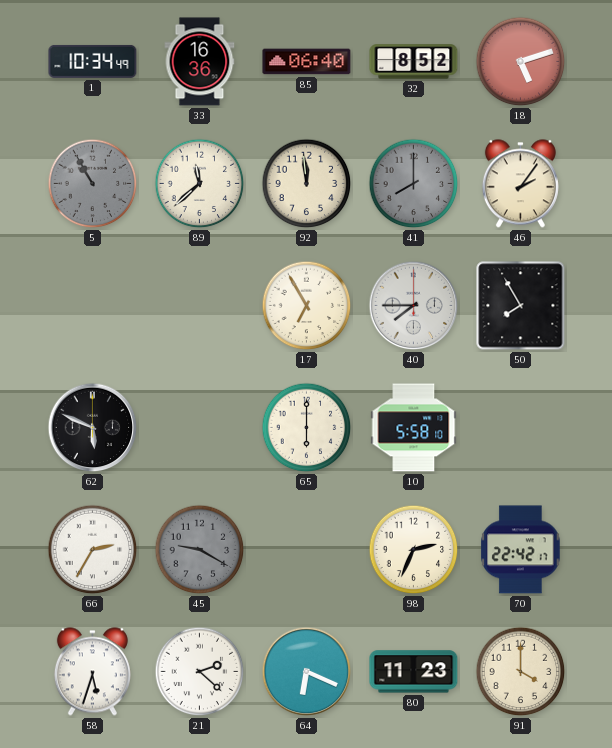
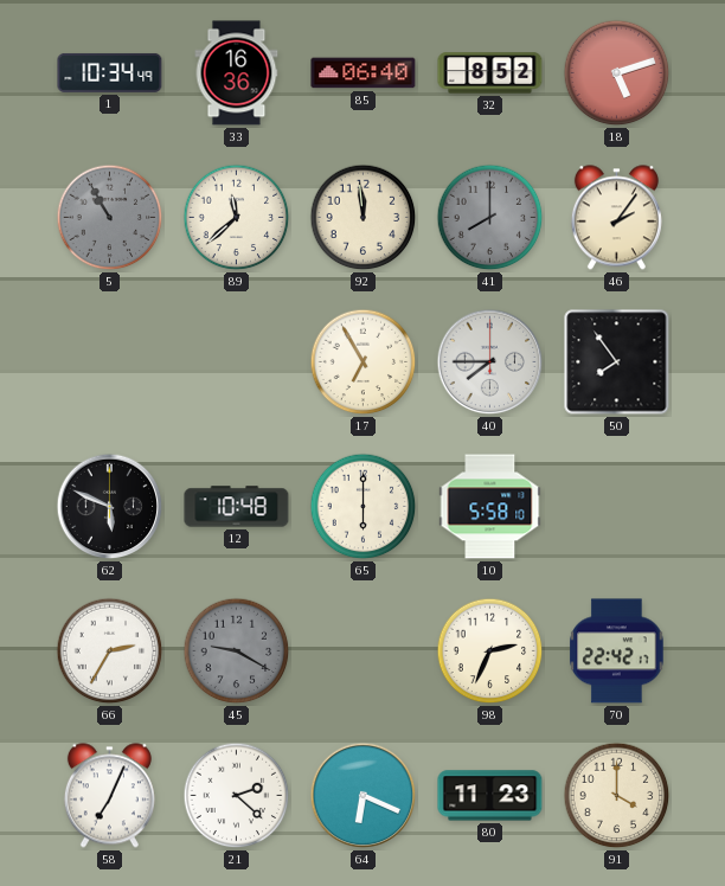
50: 7:55 -> 7:54 (617, 362)
12: none -> 10:48 (237, 507)
58: 5:33 -> 7:04 (109, 796)
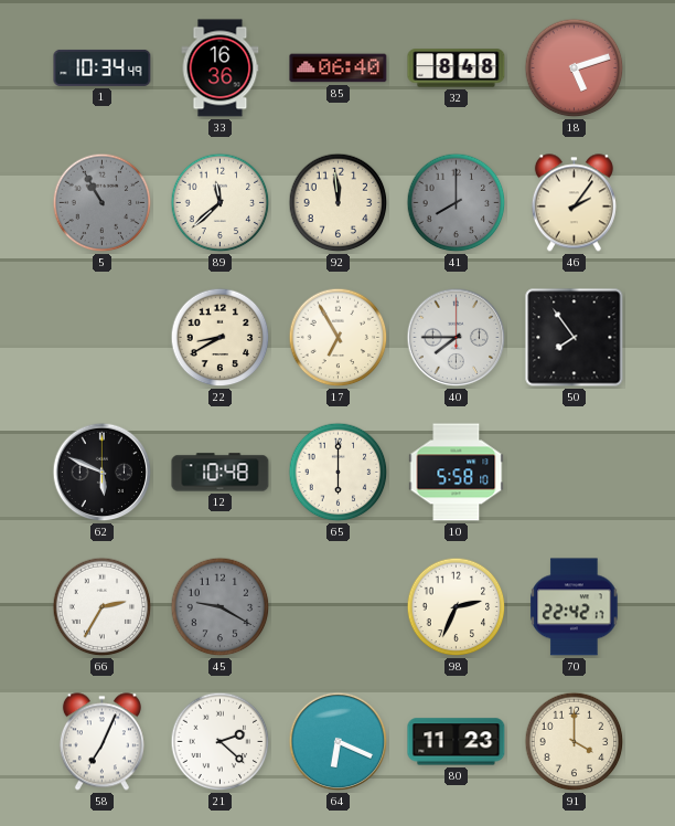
32: 8:52 -> 8:48 (457, 68)
22: none -> 8:40 (221, 338)
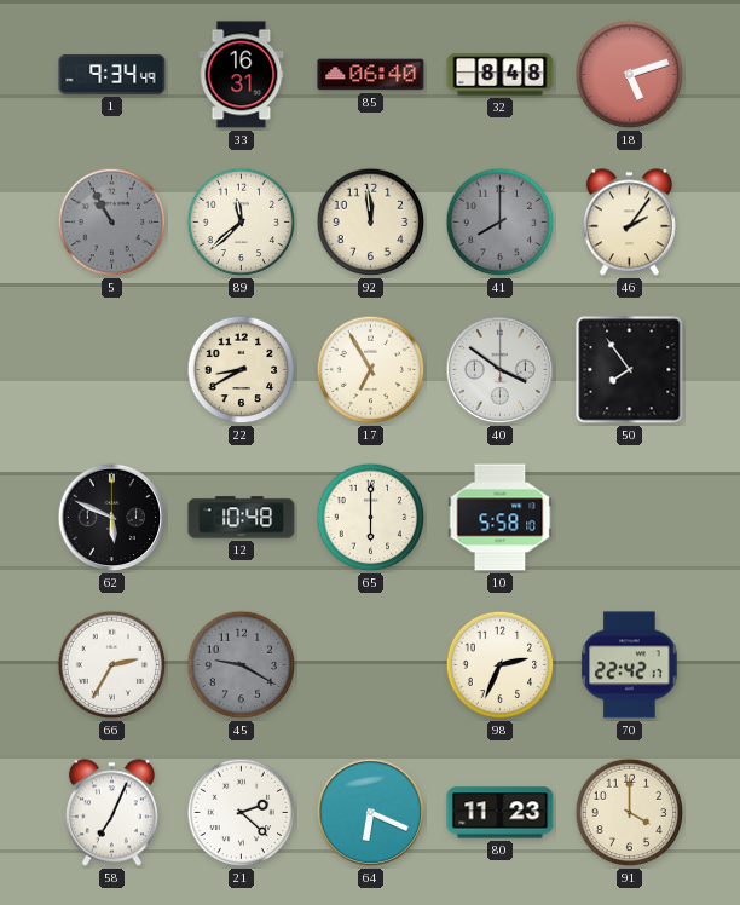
1: 10:34 -> 9:34 (112, 74)
33: 16:36 -> 16:31 (242, 75)
40: 7:45 -> 3:51 (501, 370)
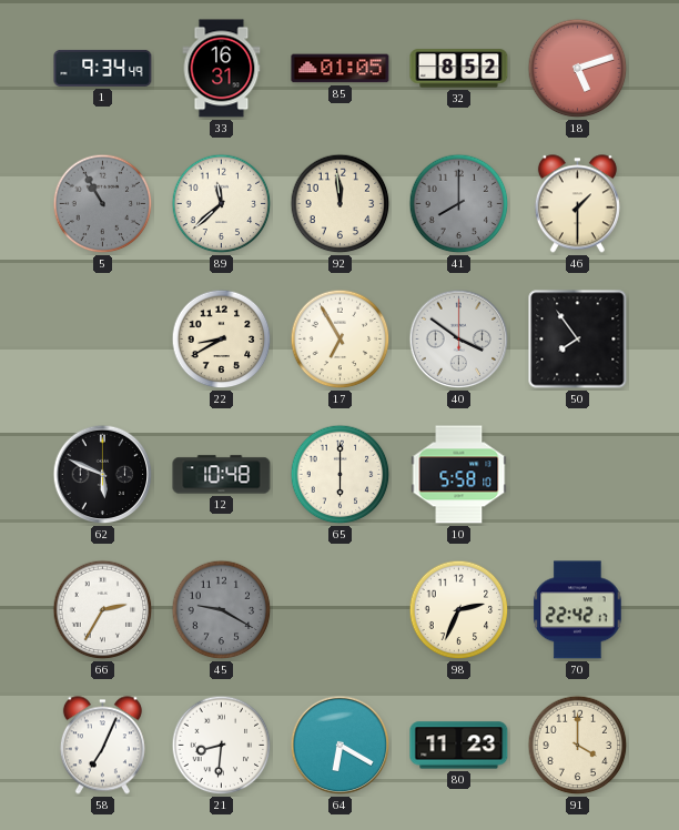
85: 06:40 -> 01:05 (341, 69)
32: 8:48 -> 8:52 (459, 69)
46: 2:06 -> 1:30 (577, 204)
21: 2:22 -> 8:31 (222, 746)
64: 6:19 -> 6:20 (341, 746)
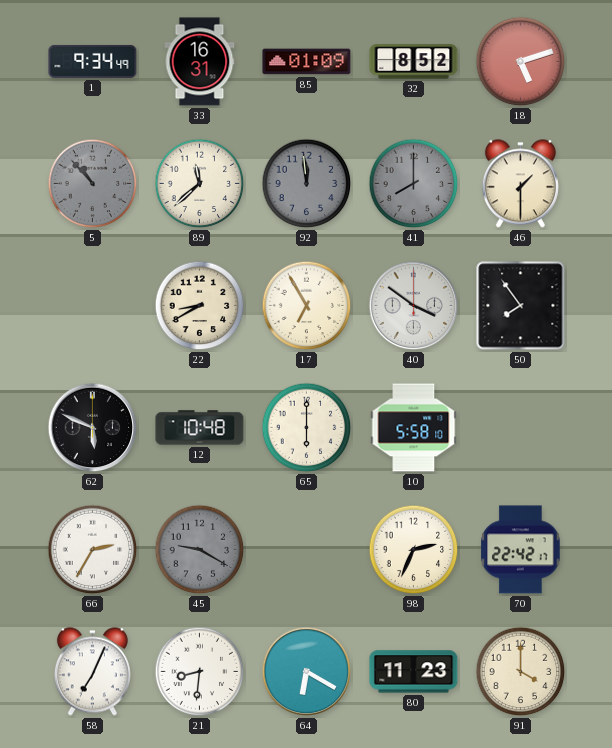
85: 01:05 -> 01:09 (307, 62)
5: 10:55 -> 10:53 (93, 184)
92 dial: cream -> grey (307, 184)
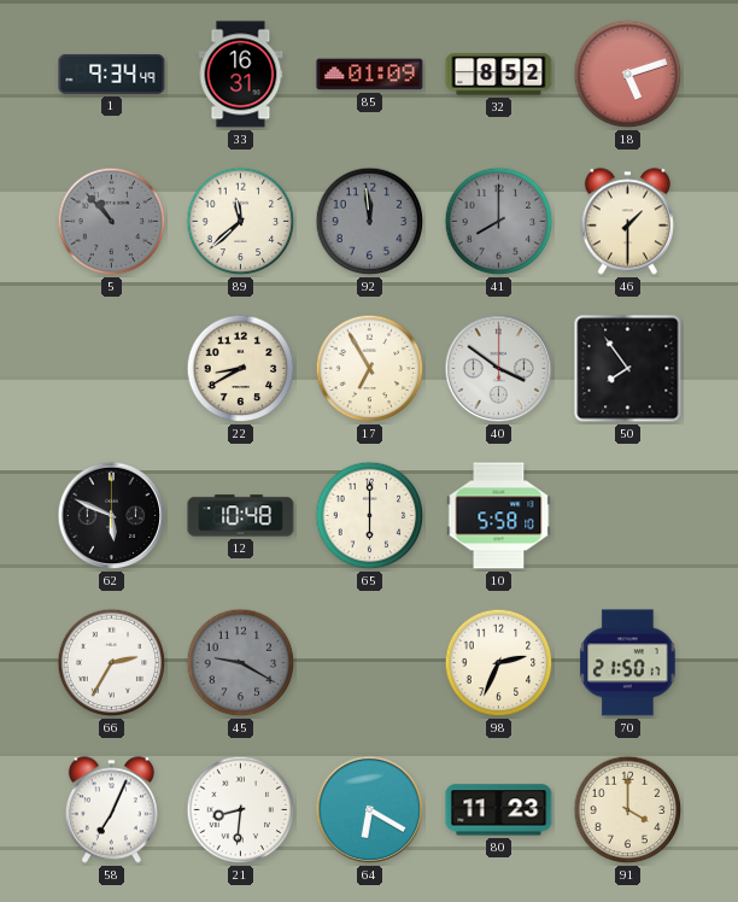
70: 22:42 -> 21:50 (628, 663)
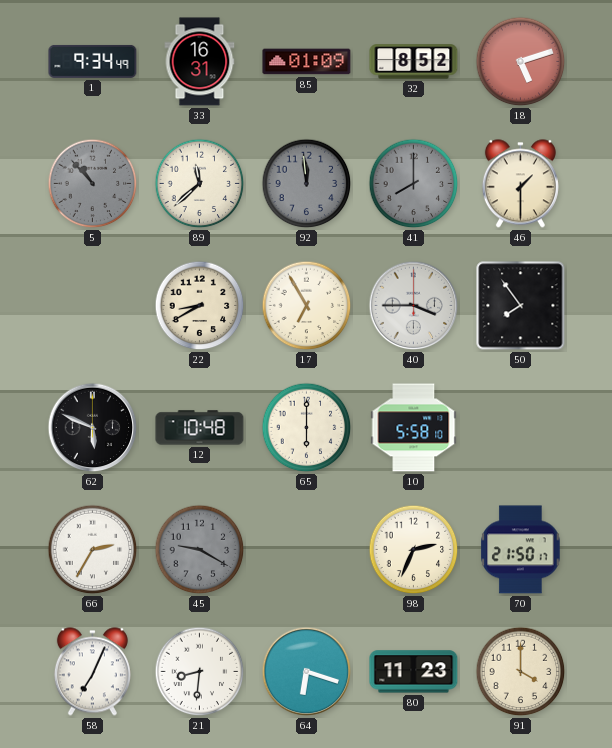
40: 3:51 -> 3:45 (414, 306)
64: 6:20 -> 6:18 (307, 672)
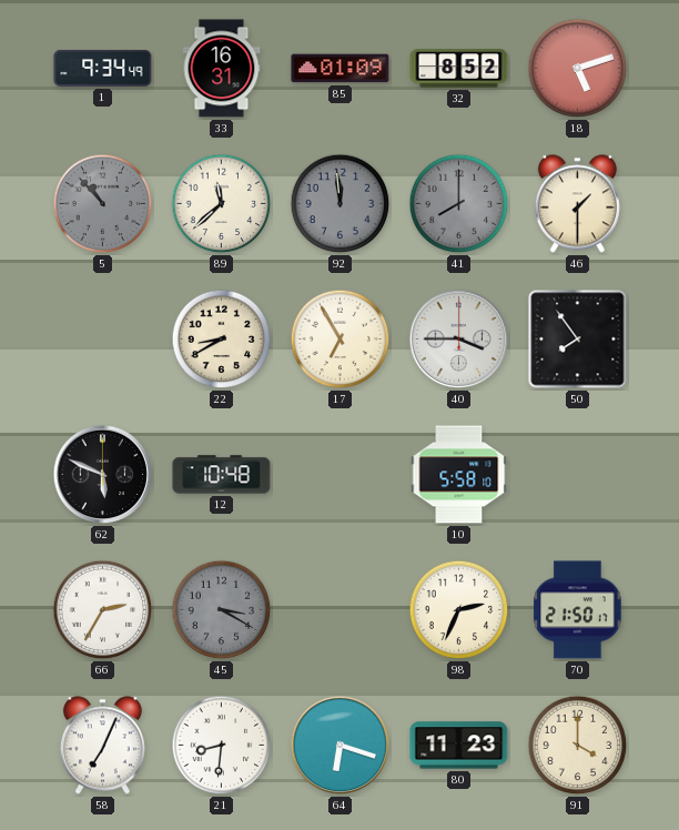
65: 6:00 -> none (307, 428)
45: 9:20 -> 3:20 (222, 610)
